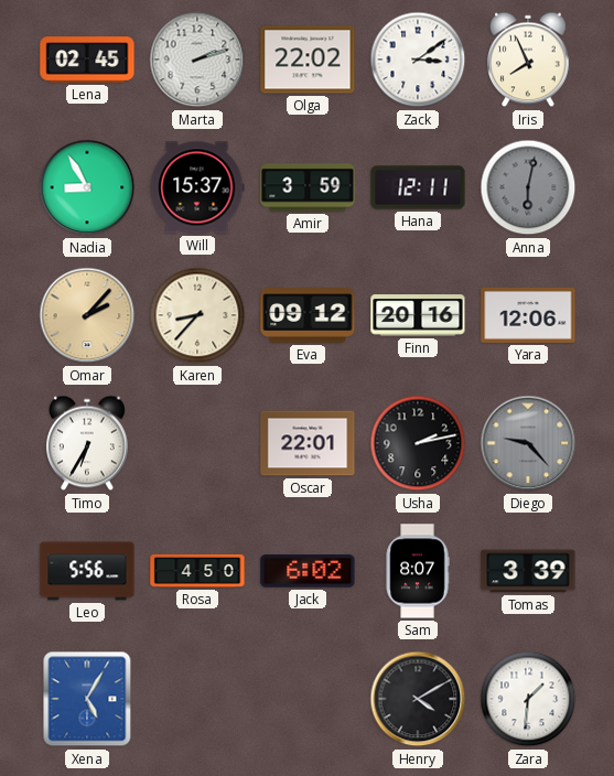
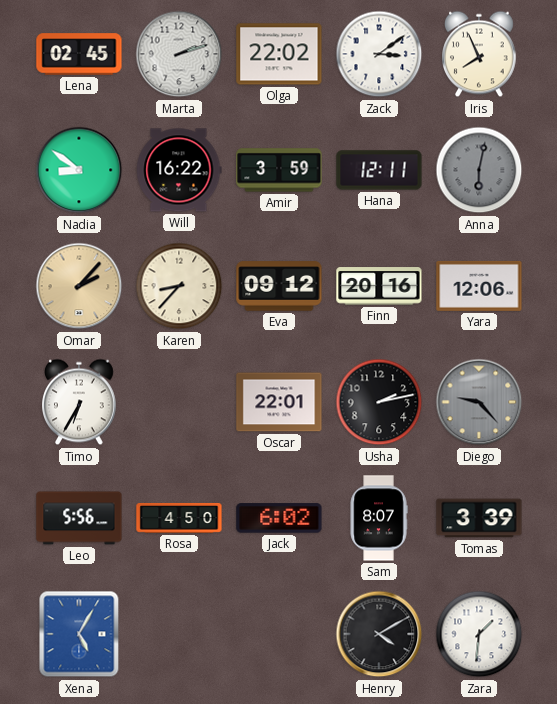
Nadia: 8:55 -> 8:51 (79, 170)
Will: 15:37 -> 16:22 (179, 170)
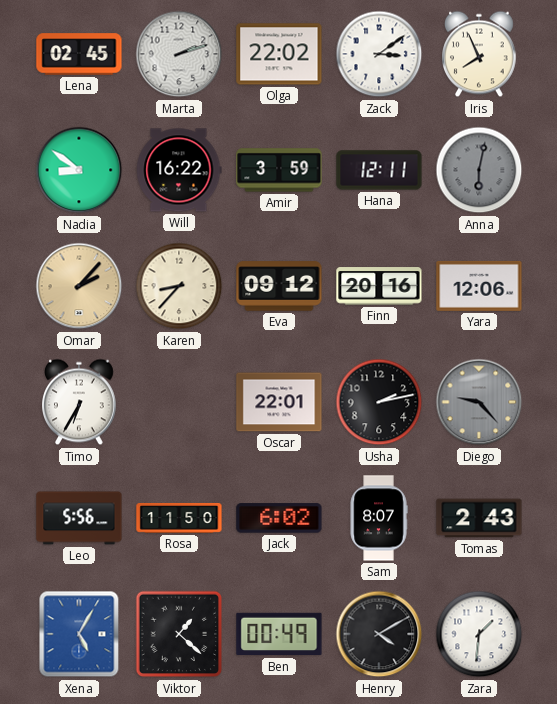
Rosa: 4:50 -> 11:50 (179, 518)
Tomas: 3:39 -> 2:43 (479, 518)
Viktor: none -> 1:22 (179, 634)
Ben: none -> 00:49 (279, 634)
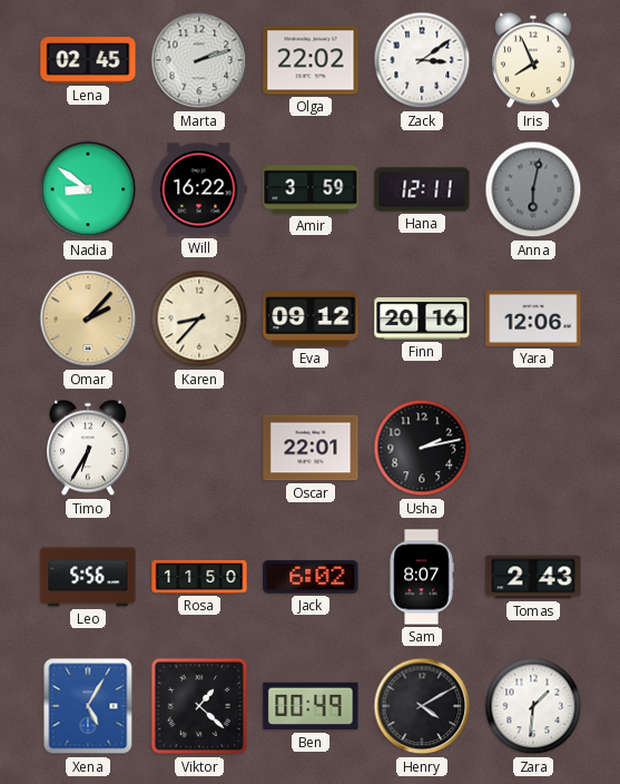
Diego: 9:23 -> none (479, 402)
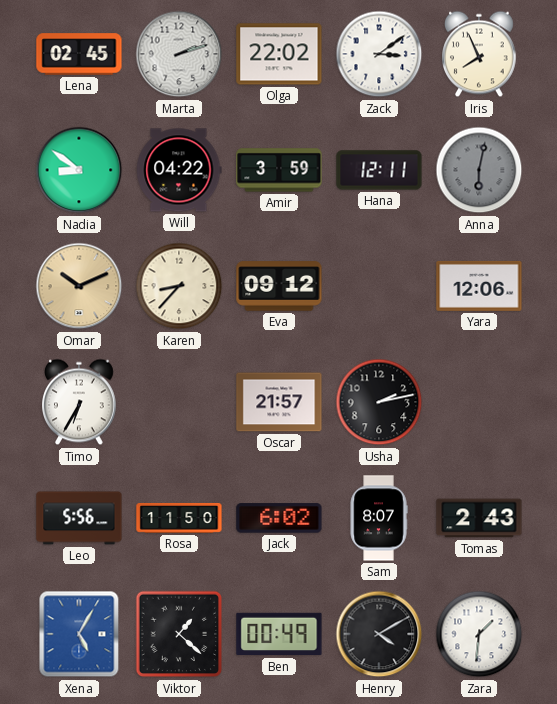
Will: 16:22 -> 04:22 (179, 170)
Omar: 2:07 -> 10:11 (79, 286)
Finn: 20:16 -> none (422, 318)
Oscar: 22:01 -> 21:57 (279, 402)
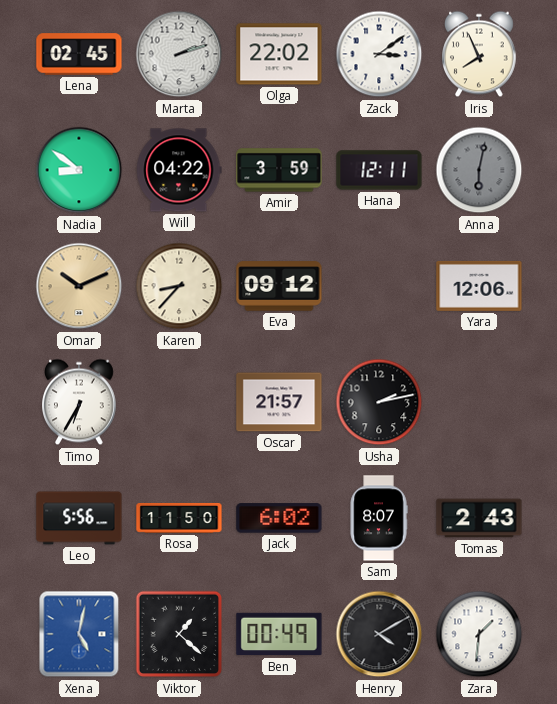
Xena: 5:05 -> 5:02 (79, 634)
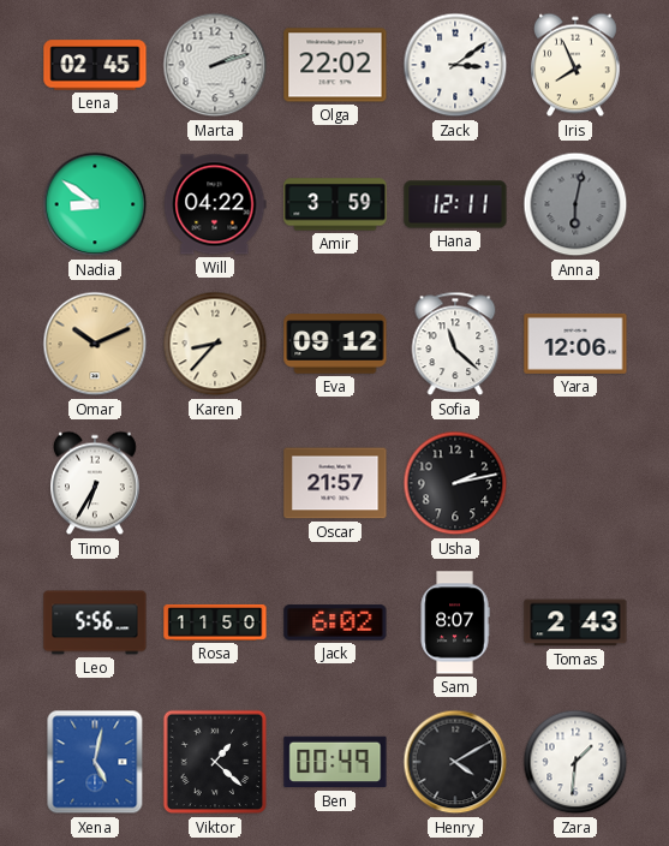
Sofia: none -> 11:22 (455, 344)
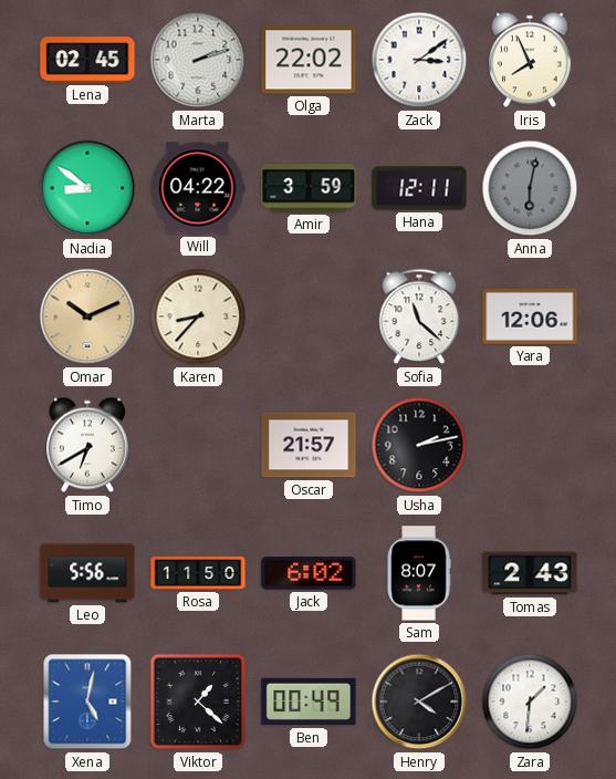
Eva: 09:12 -> none (335, 344)
Timo: 6:35 -> 6:40 (88, 445)
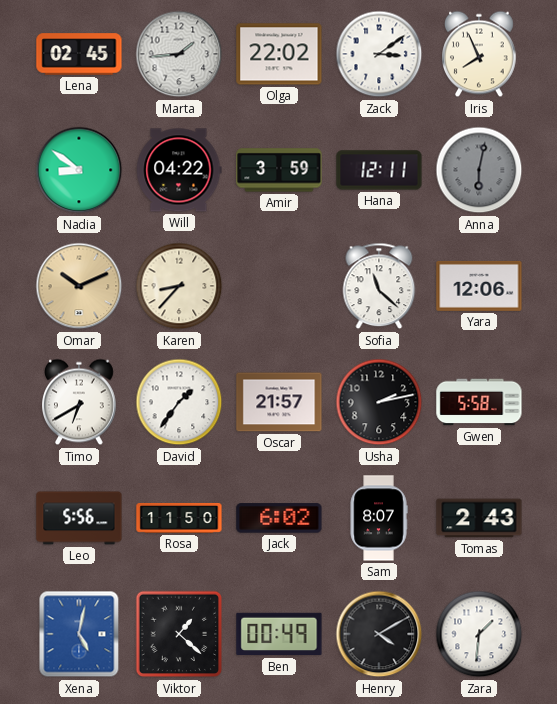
Marta: 2:12 -> 1:44 (179, 54)
David: none -> 1:36 (179, 402)
Gwen: none -> 5:58 (479, 402)
